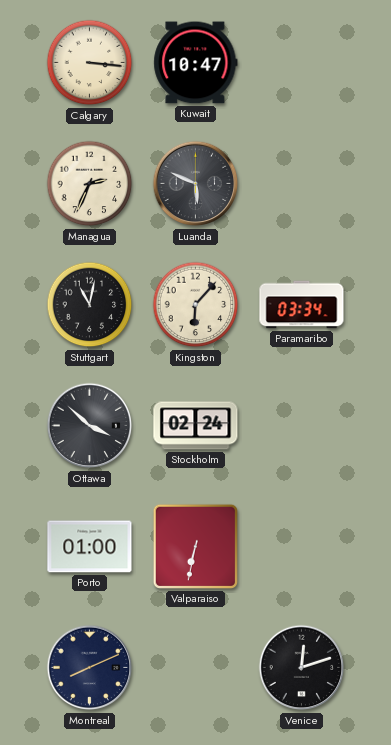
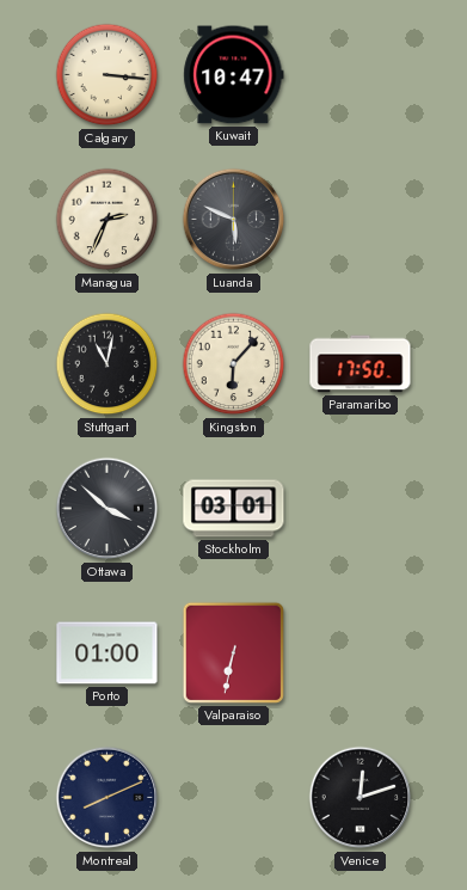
Paramaribo: 03:34 -> 17:50 (361, 364)
Stockholm: 02:24 -> 03:01 (234, 509)
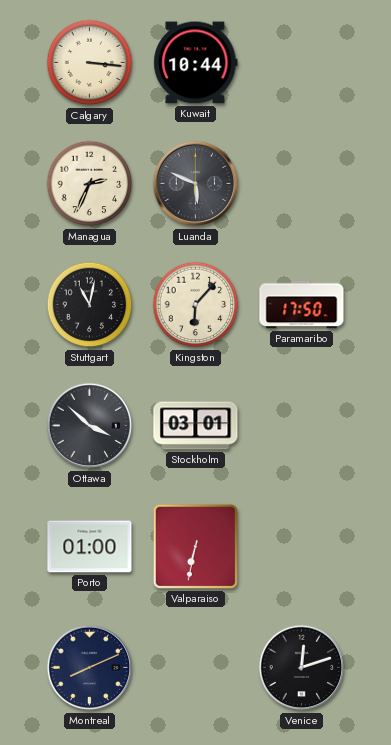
Kuwait: 10:47 -> 10:44 (196, 63)
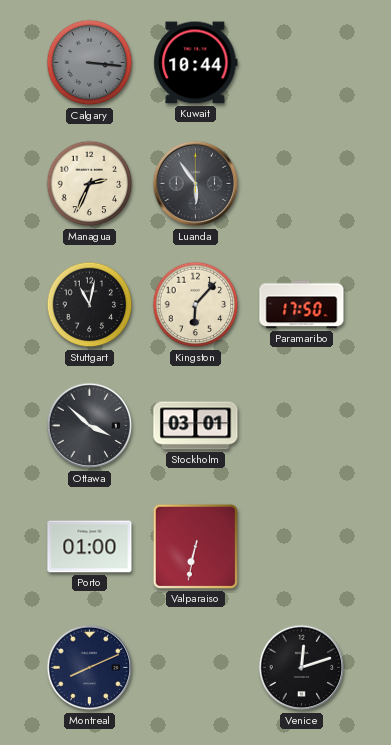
Calgary dial: cream -> grey (90, 63)
Luanda: 5:49 -> 5:54 (196, 184)
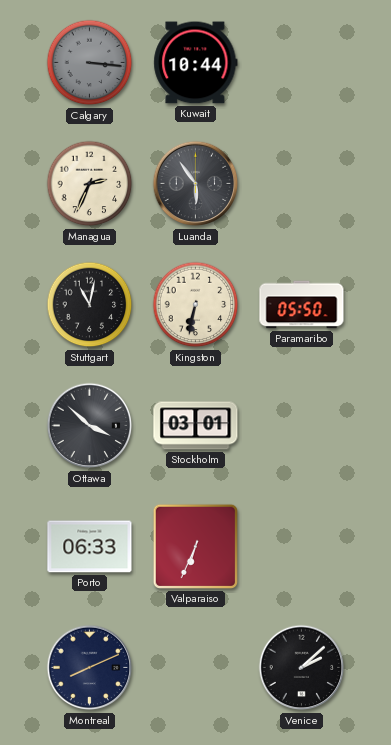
Kingston: 6:07 -> 6:32 (196, 305)
Paramaribo: 17:50 -> 05:50 (302, 305)
Porto: 01:00 -> 06:33 (90, 547)
Valparaiso: 6:32 -> 6:34 (195, 546)
Venice: 12:12 -> 2:08 (302, 668)
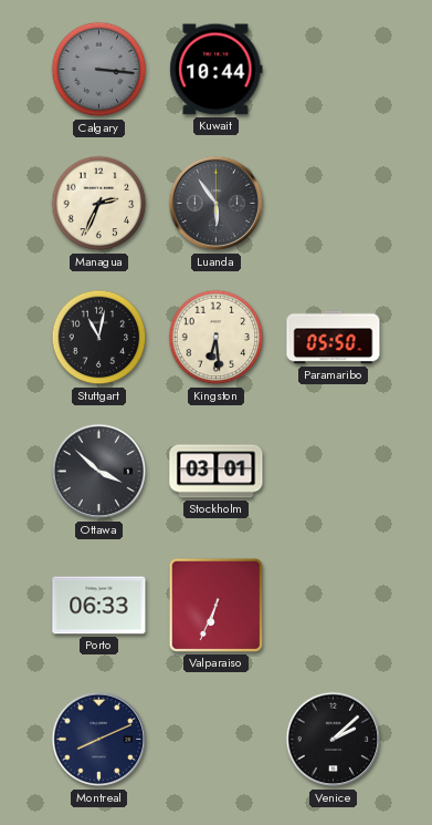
Kingston: 6:32 -> 6:29 (217, 338)
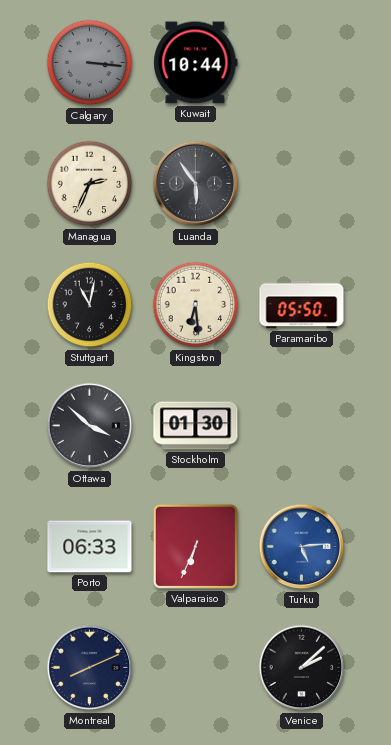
Stockholm: 03:01 -> 01:30 (196, 426)
Turku: none -> 5:14 (302, 547)
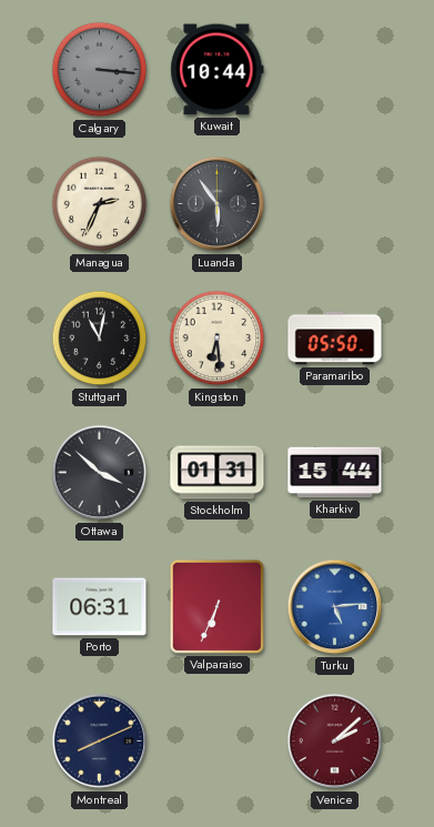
Stockholm: 01:30 -> 01:31 (218, 473)
Kharkiv: none -> 15:44 (335, 473)
Porto: 06:33 -> 06:31 (100, 607)
Venice dial: black -> burgundy (335, 742)
